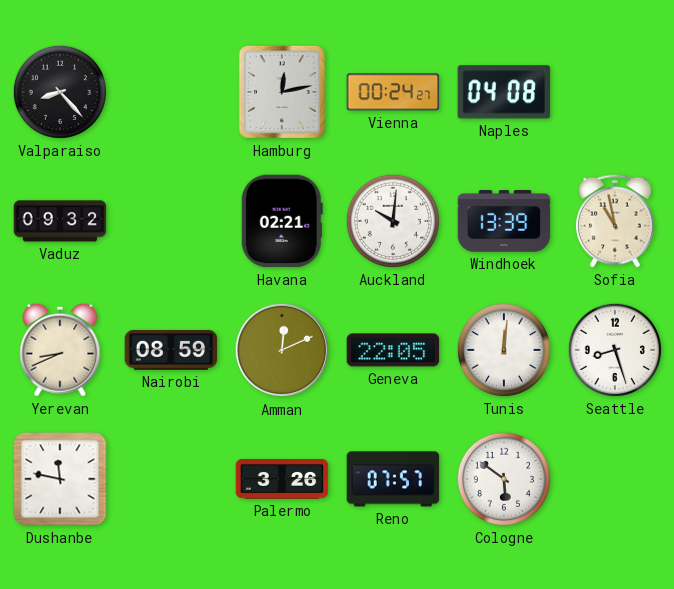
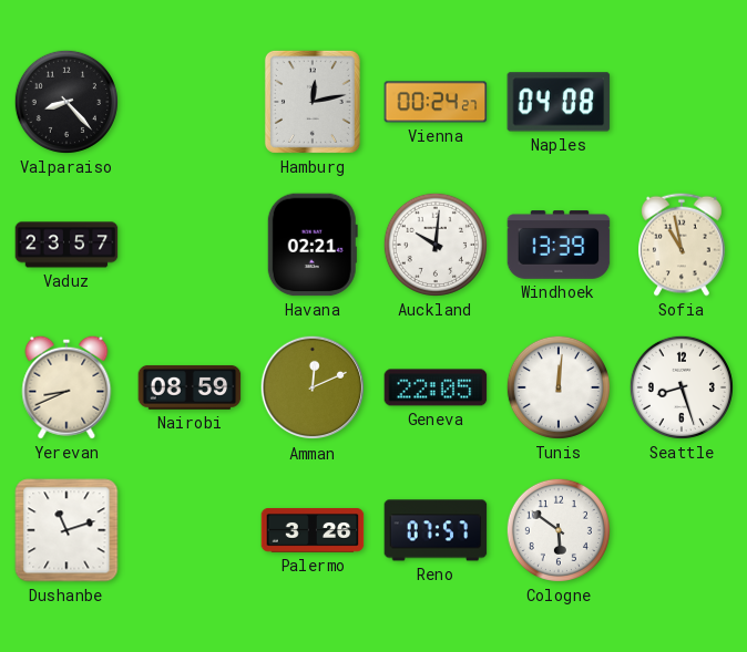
Vaduz: 09:32 -> 23:57 (66, 245)
Dushanbe: 11:47 -> 11:12 (66, 530)
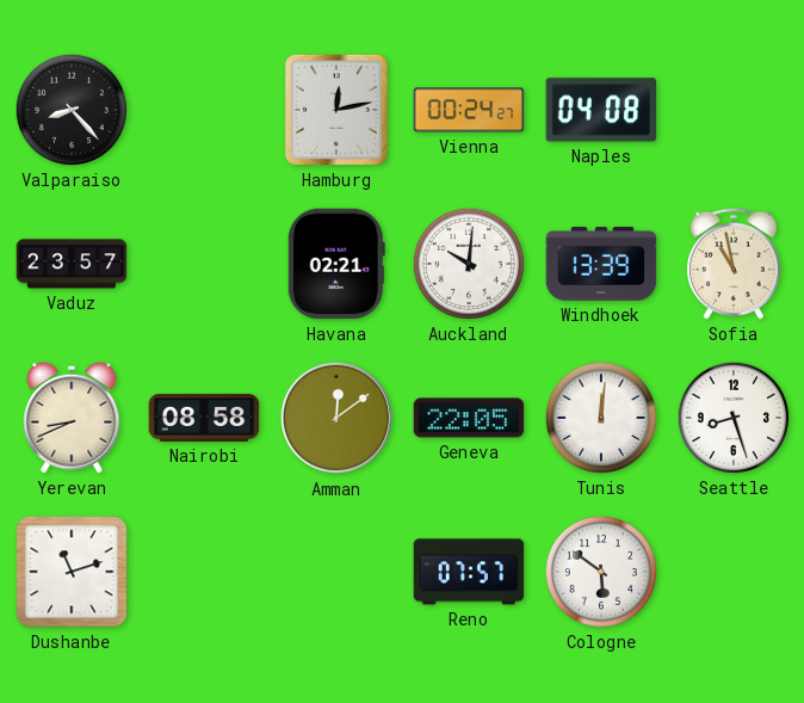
Nairobi: 08:59 -> 08:58 (204, 418)
Amman: 12:11 -> 12:09 (336, 418)
Palermo: 3:26 -> none (313, 531)
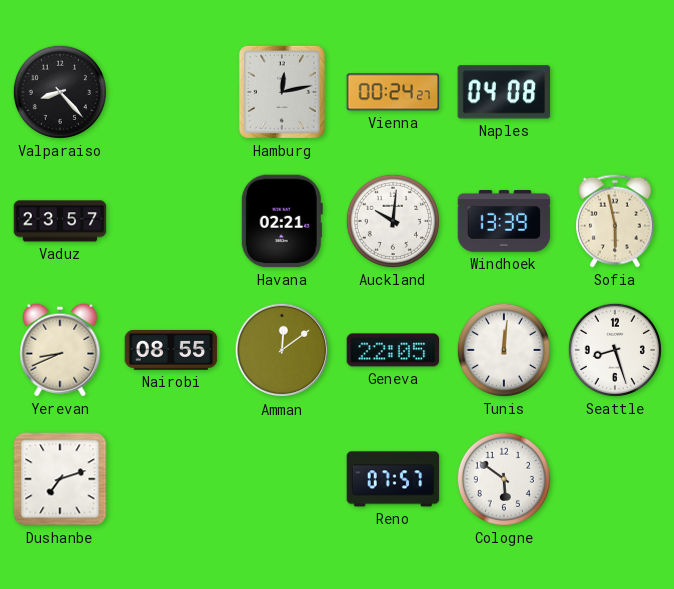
Sofia: 10:58 -> 5:58 (616, 221)
Nairobi: 08:58 -> 08:55 (171, 350)
Dushanbe: 11:12 -> 7:12 (60, 479)
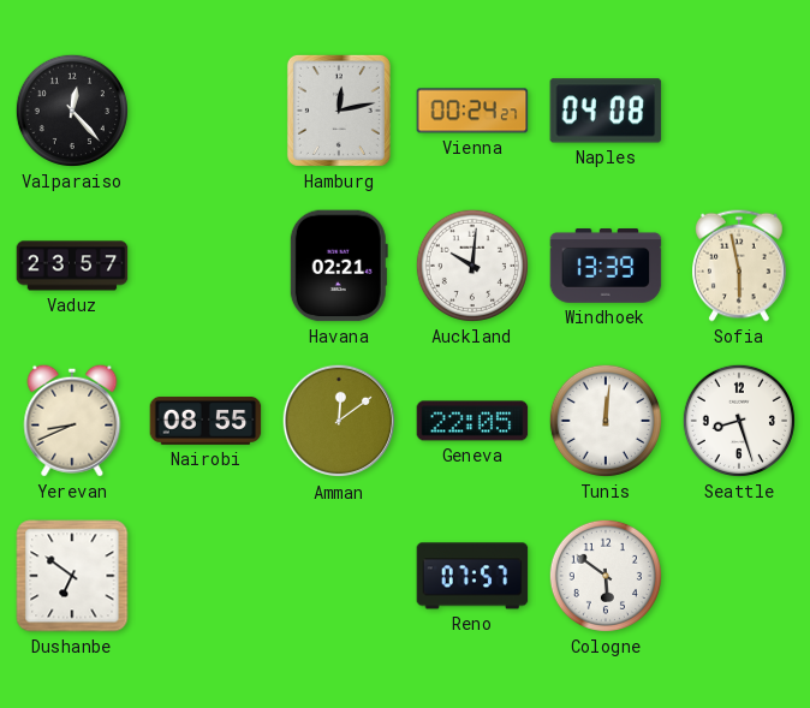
Valparaiso: 8:23 -> 12:23 (72, 111)
Dushanbe: 7:12 -> 6:51 (72, 576)
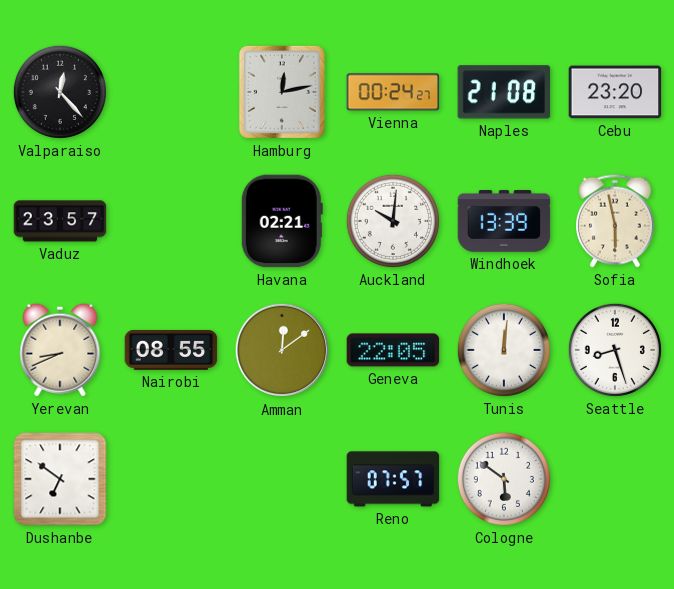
Naples: 04:08 -> 21:08 (504, 92)
Cebu: none -> 23:20 (615, 92)
